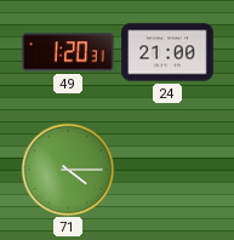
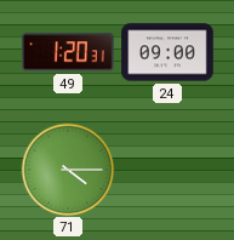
24: 21:00 -> 09:00 (167, 52)
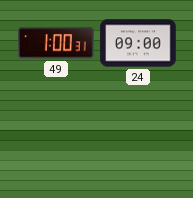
49: 1:20 -> 1:00 (56, 43)
71: 4:15 -> none (68, 170)
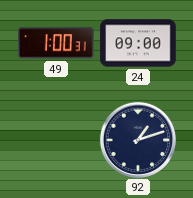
92: none -> 1:12 (138, 140)
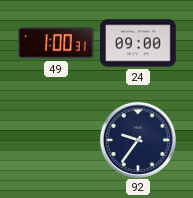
92: 1:12 -> 9:36 (138, 140)
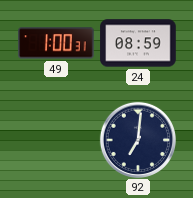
24: 09:00 -> 08:59 (138, 43)
92: 9:36 -> 7:01 (138, 140)
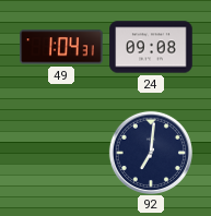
49: 1:00 -> 1:04 (61, 47)
24: 08:59 -> 09:08 (151, 47)
